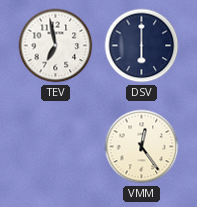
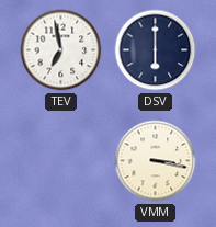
VMM: 12:24 -> 3:17 (156, 161)
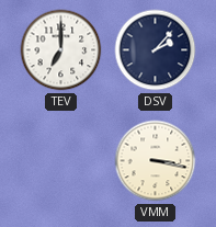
TEV: 6:58 -> 7:00 (61, 50)
DSV: 6:00 -> 2:07 (156, 50)
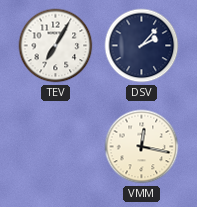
TEV: 7:00 -> 7:05 (56, 46)
VMM: 3:17 -> 12:17 (142, 147)
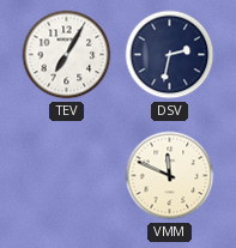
DSV: 2:07 -> 2:32 (170, 55)
VMM: 12:17 -> 11:49 (170, 176)
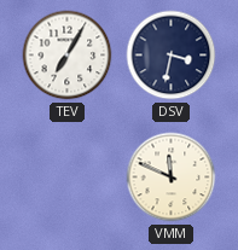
DSV: 2:32 -> 3:32 (172, 56)
